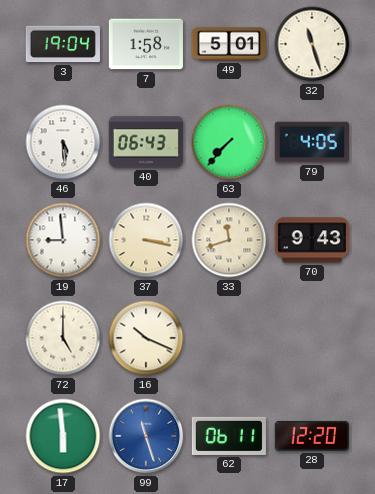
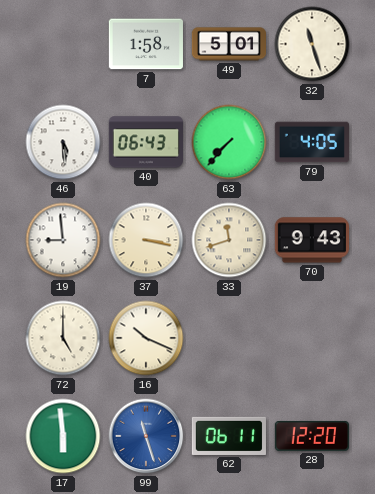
3: 19:04 -> none (63, 44)
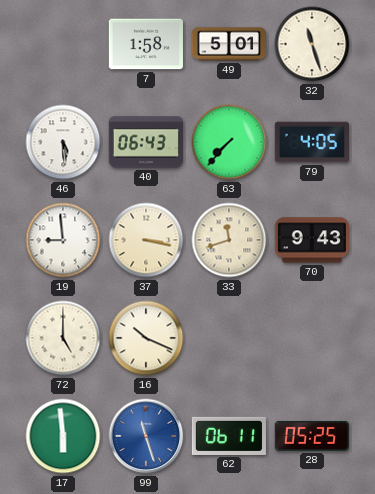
28: 12:20 -> 05:25 (312, 436)
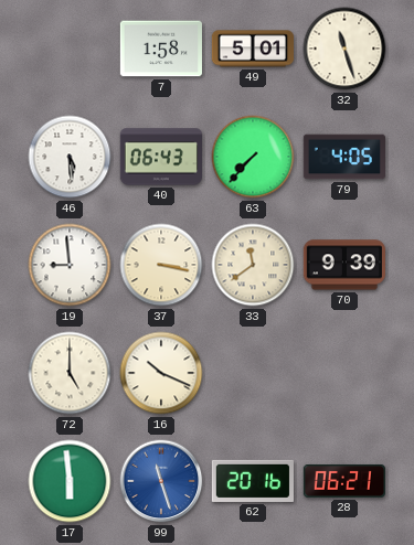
33: 11:42 -> 11:39 (253, 265)
70: 9:43 -> 9:39 (344, 265)
62: 06:11 -> 20:16 (253, 481)
28: 05:25 -> 06:21 (344, 481)
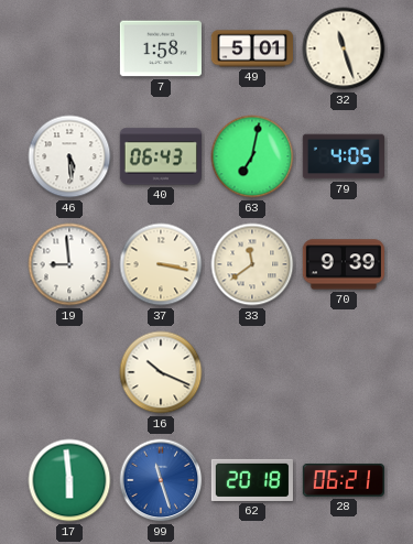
63: 7:37 -> 7:02 (252, 156)
72: 5:00 -> none (70, 373)
62: 20:16 -> 20:18 (252, 480)
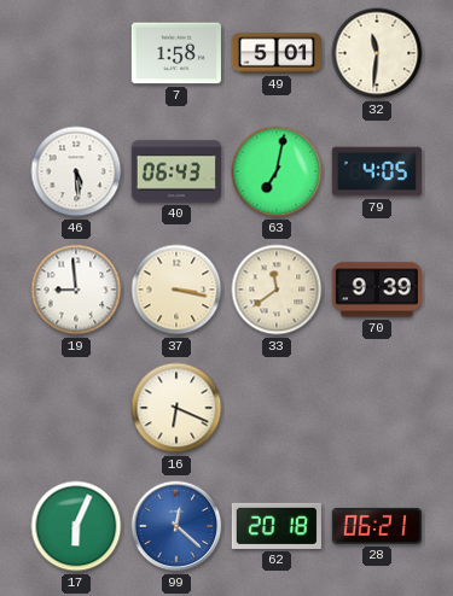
32: 11:27 -> 11:31 (377, 53)
16: 10:19 -> 6:19 (176, 408)
17: 5:59 -> 6:04 (76, 526)
99: 11:27 -> 12:22 (176, 526)
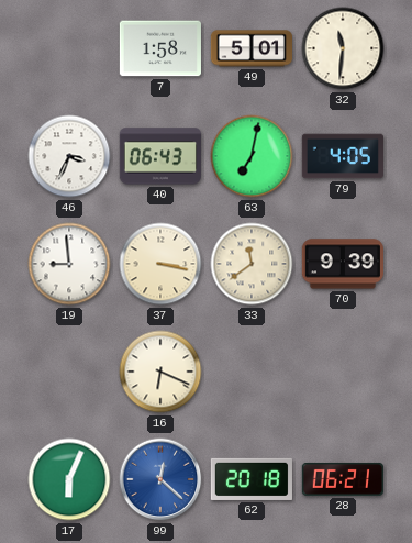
46: 5:29 -> 3:34 (69, 156)
